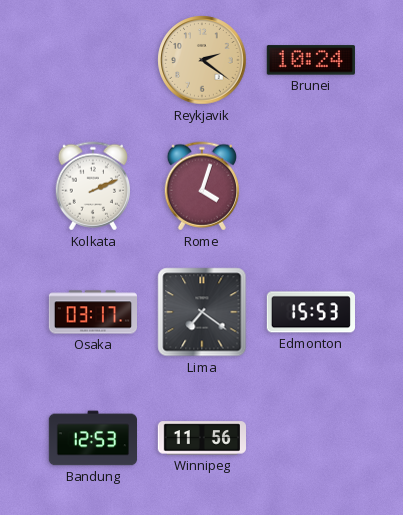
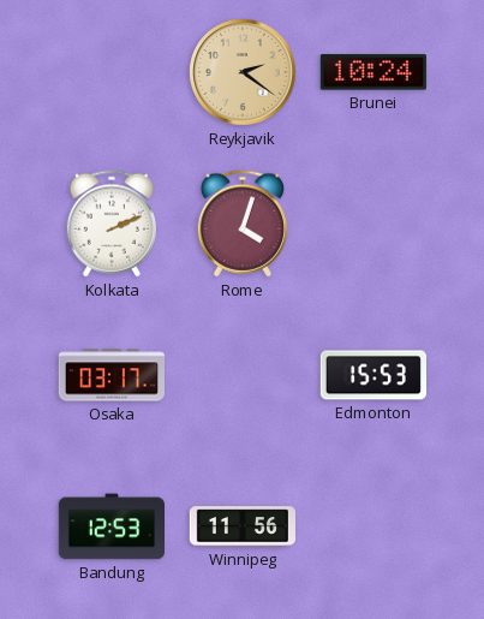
Lima: 7:21 -> none (202, 312)
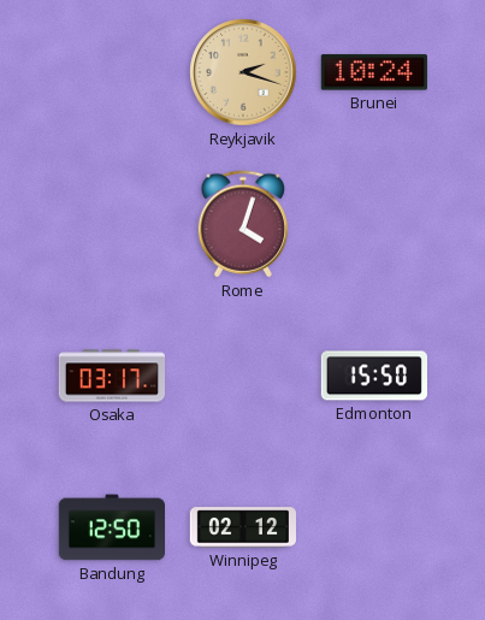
Reykjavik: 2:21 -> 2:18 (243, 72)
Kolkata: 2:11 -> none (110, 224)
Edmonton: 15:53 -> 15:50 (373, 376)
Bandung: 12:53 -> 12:50 (111, 527)
Winnipeg: 11:56 -> 02:12 (242, 527)
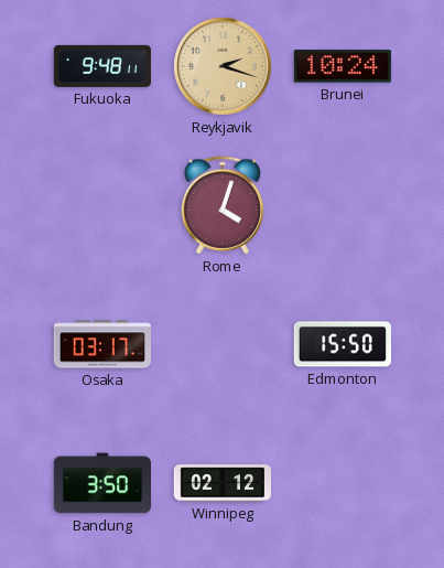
Fukuoka: none -> 9:48 (102, 66)
Bandung: 12:50 -> 3:50 (101, 483)
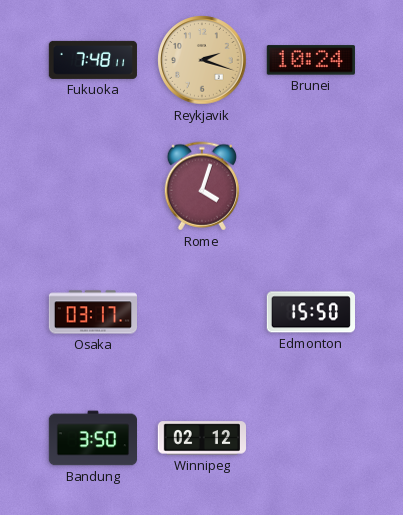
Fukuoka: 9:48 -> 7:48 (93, 60)
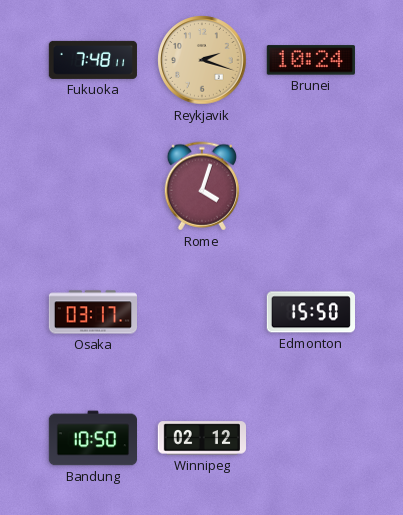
Bandung: 3:50 -> 10:50 (92, 438)
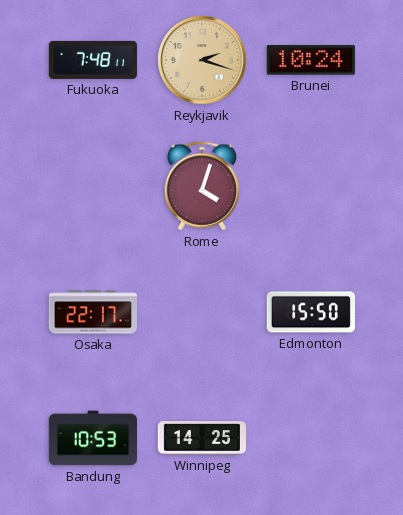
Osaka: 03:17 -> 22:17 (92, 312)
Bandung: 10:50 -> 10:53 (92, 438)
Winnipeg: 02:12 -> 14:25 (201, 438)
